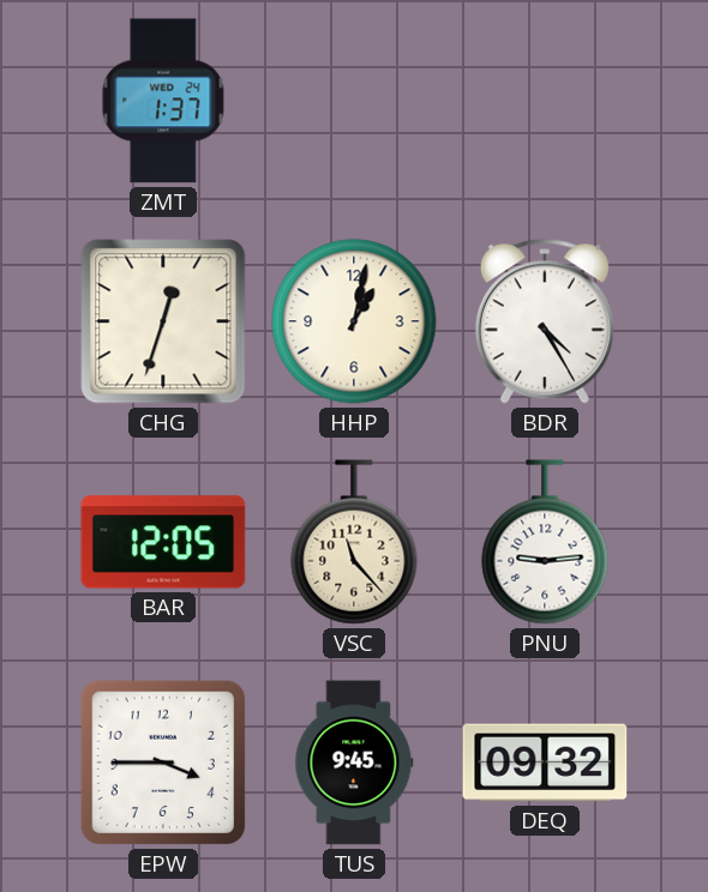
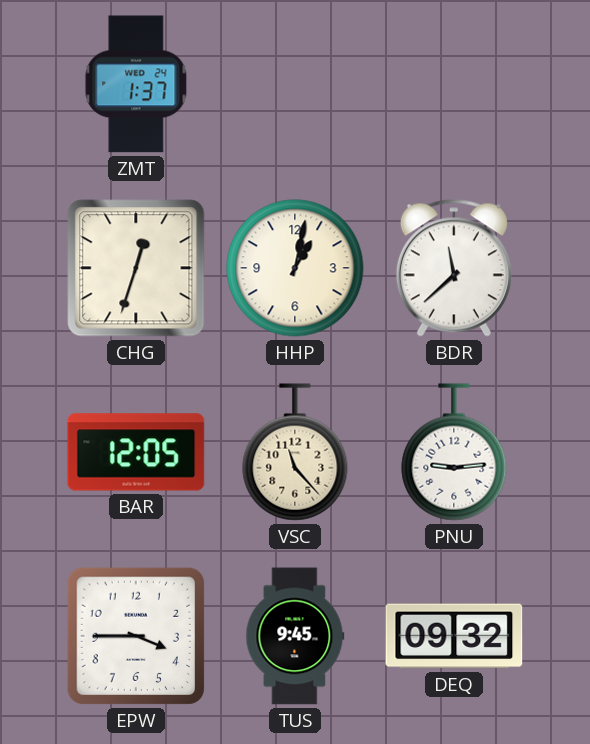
BDR: 4:25 -> 11:38 (454, 268)
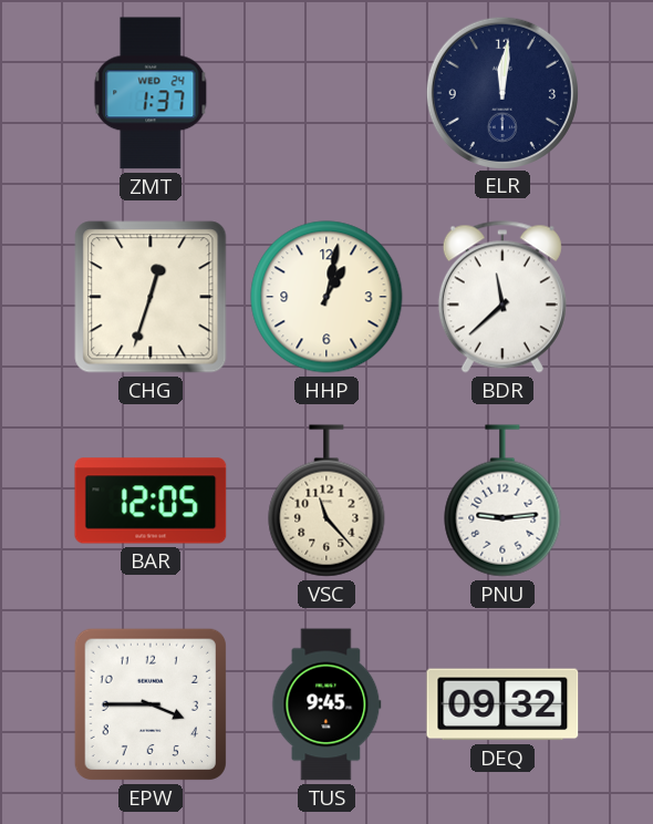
ELR: none -> 12:01 (501, 92)
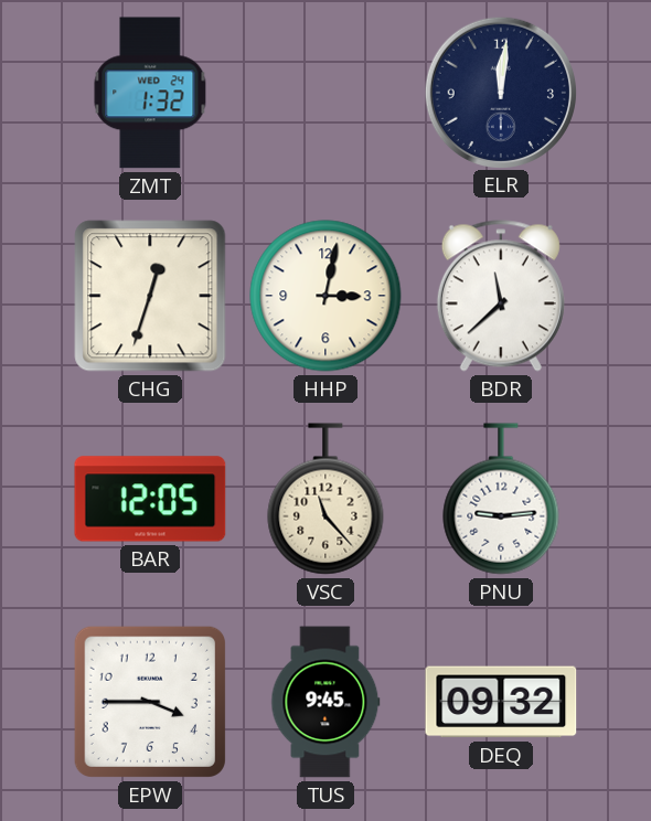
ZMT: 1:37 -> 1:32 (150, 93)
HHP: 1:02 -> 3:02 (325, 296)
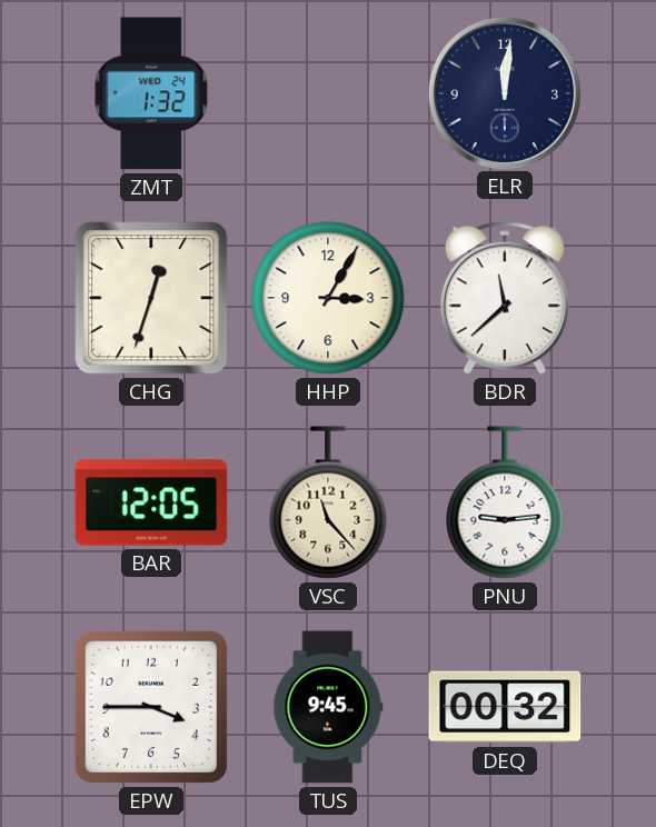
HHP: 3:02 -> 3:05 (328, 298)
DEQ: 09:32 -> 00:32 (505, 707)
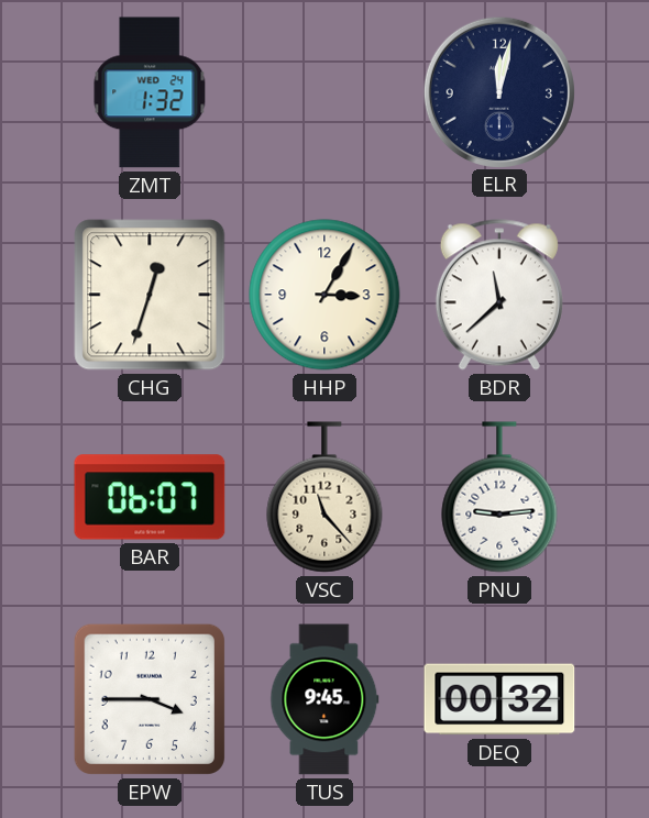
ELR: 12:01 -> 12:02 (498, 91)
BAR: 12:05 -> 06:07 (150, 497)
